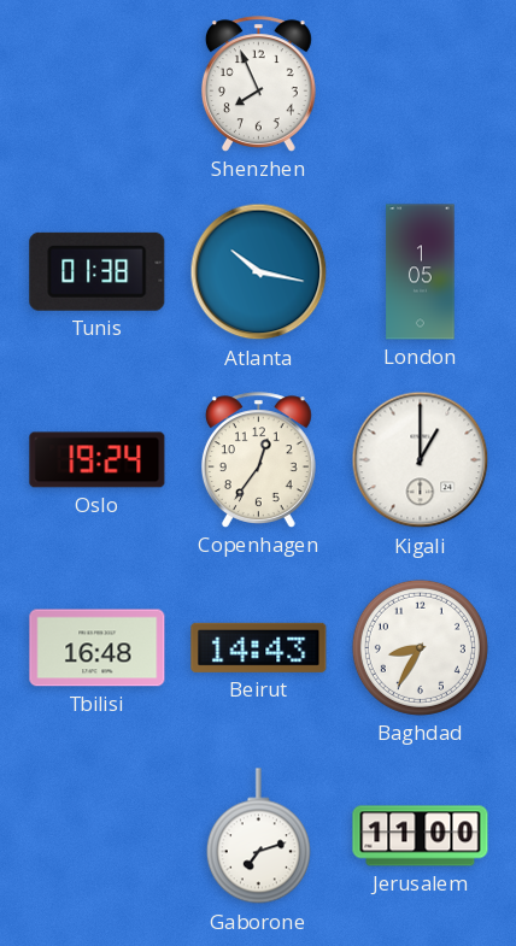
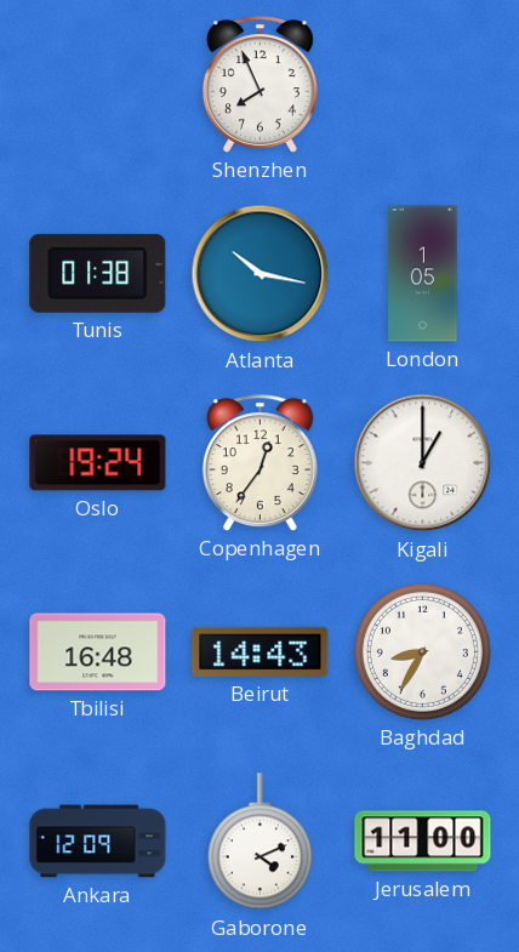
Ankara: none -> 12:09 (98, 842)
Gaborone: 7:12 -> 4:11 (259, 842)
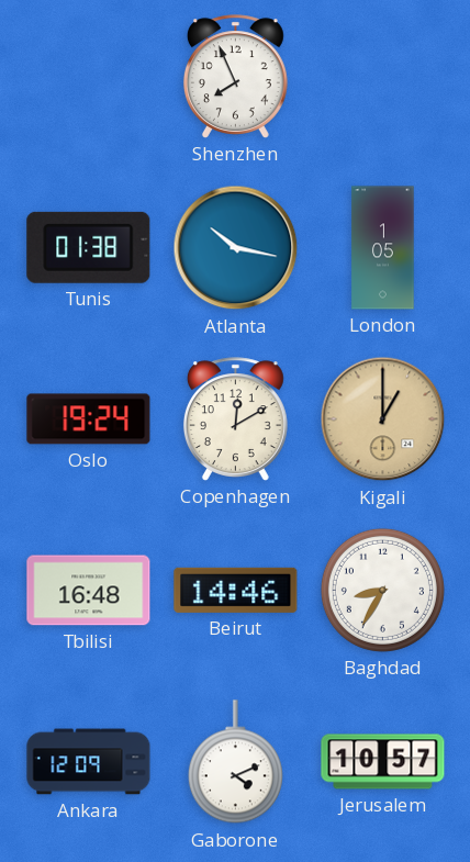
Copenhagen: 12:36 -> 12:10 (235, 419)
Kigali dial: white -> champagne (383, 419)
Beirut: 14:43 -> 14:46 (236, 590)
Jerusalem: 11:00 -> 10:57 (383, 762)
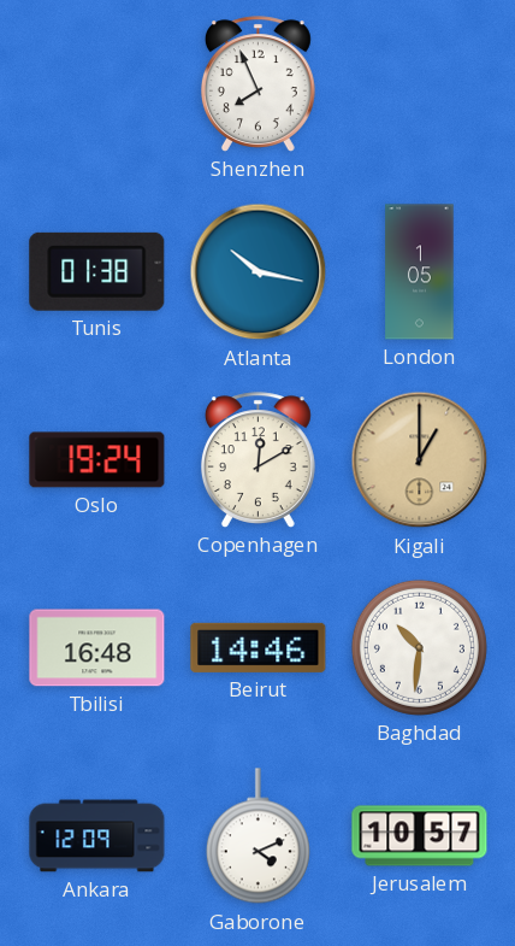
Baghdad: 8:35 -> 10:31 (419, 647)
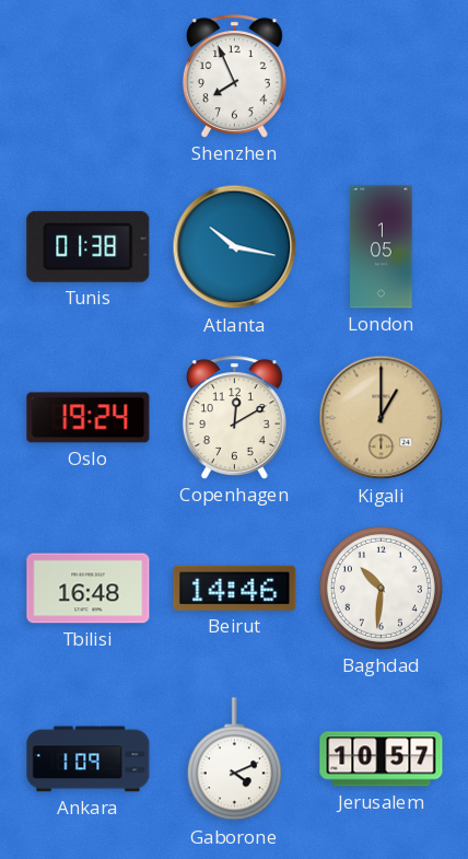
Ankara: 12:09 -> 1:09 (89, 759)
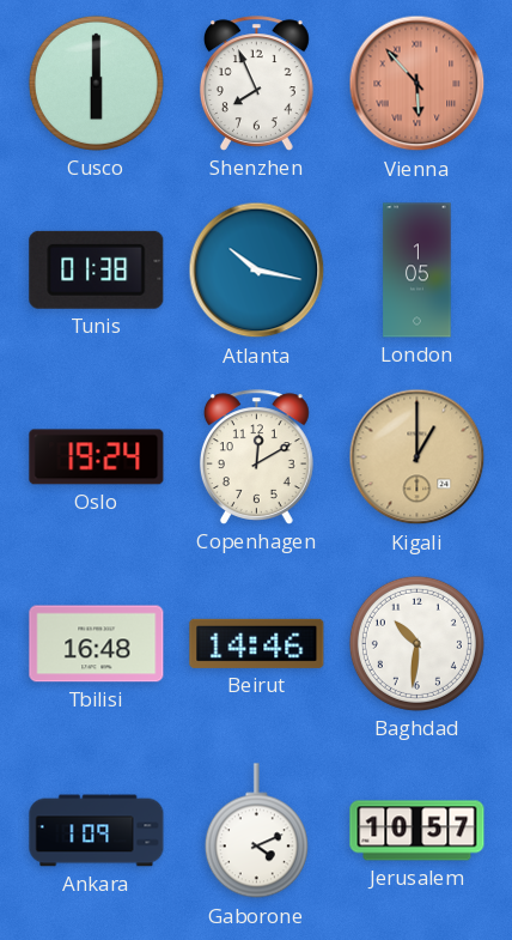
Cusco: none -> 6:00 (96, 83)
Vienna: none -> 5:53 (417, 84)
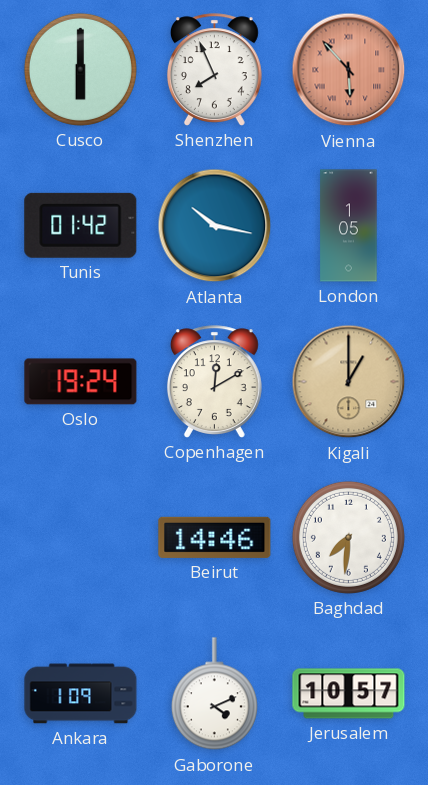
Tunis: 01:38 -> 01:42 (81, 225)
Tbilisi: 16:48 -> none (97, 644)
Baghdad: 10:31 -> 7:31 (348, 537)
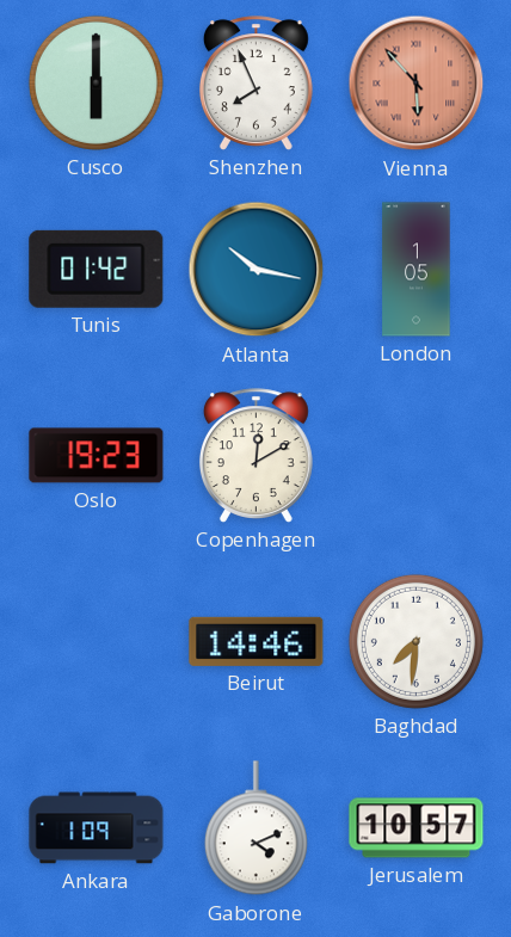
Oslo: 19:24 -> 19:23 (97, 456)
Kigali: 1:00 -> none (349, 382)
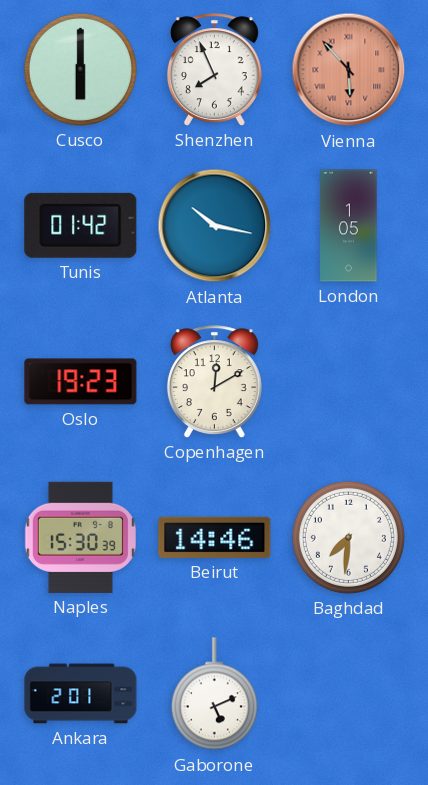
Naples: none -> 15:30 (80, 537)
Ankara: 1:09 -> 2:01 (81, 694)
Gaborone: 4:11 -> 5:11 (214, 694)
Jerusalem: 10:57 -> none (417, 828)
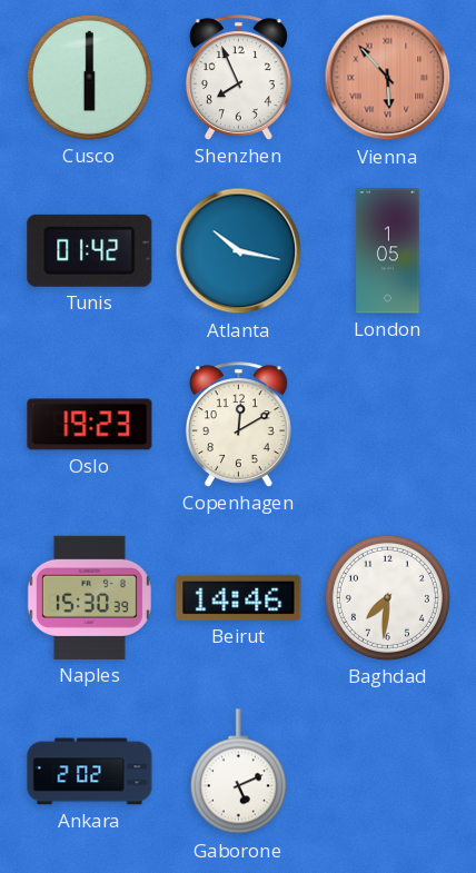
Ankara: 2:01 -> 2:02 (90, 772)
